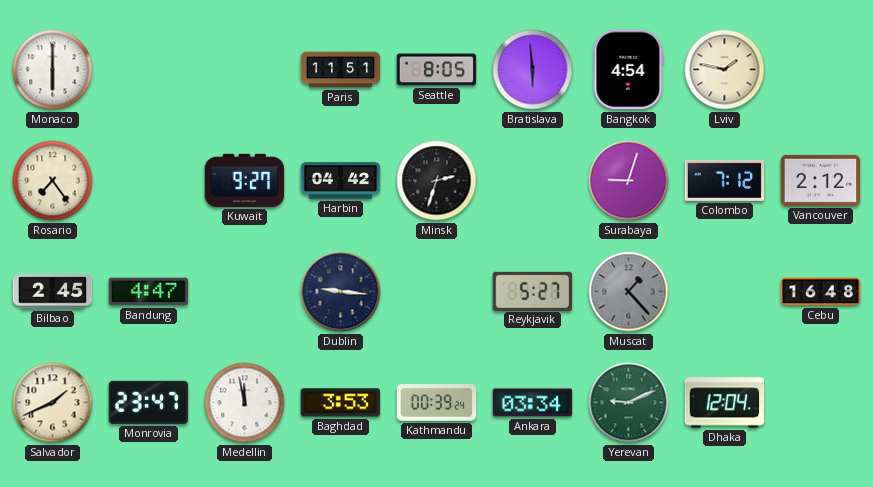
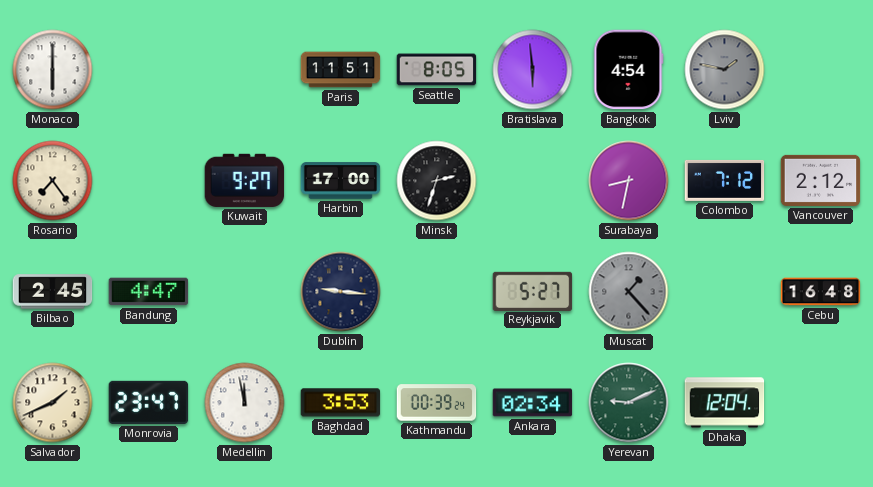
Lviv dial: cream -> grey (725, 70)
Harbin: 04:42 -> 17:00 (341, 181)
Surabaya: 9:03 -> 8:32 (629, 181)
Ankara: 03:34 -> 02:34 (533, 403)
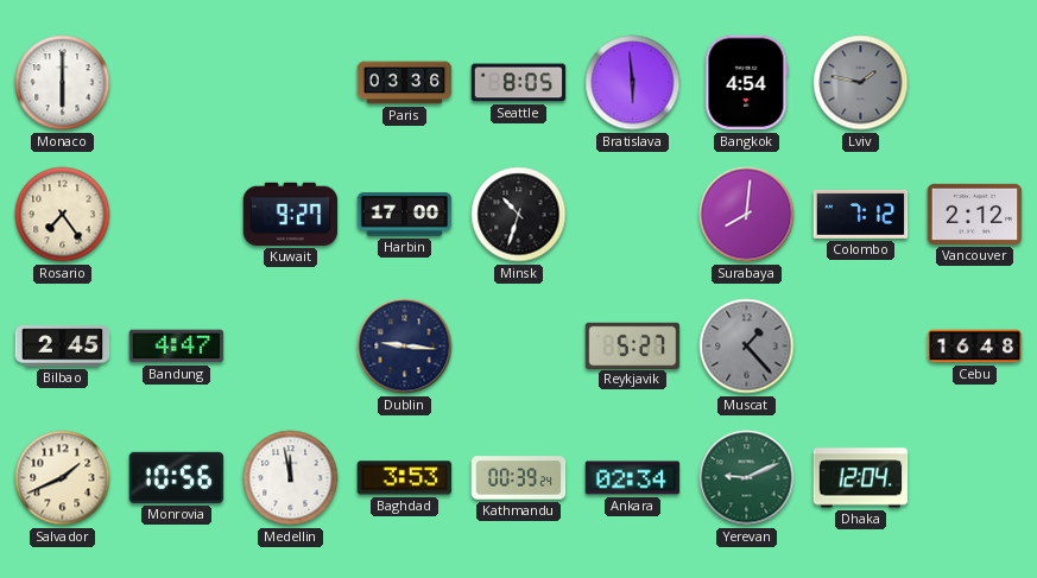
Paris: 11:51 -> 03:36 (405, 83)
Minsk: 2:33 -> 10:33 (519, 215)
Surabaya: 8:32 -> 8:01 (747, 215)
Monrovia: 23:47 -> 10:56 (177, 477)
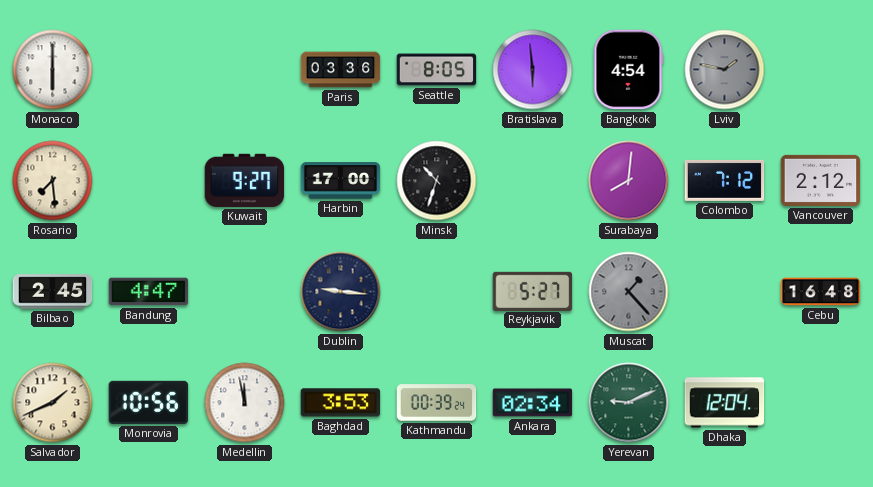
Rosario: 7:24 -> 7:29 (53, 181)
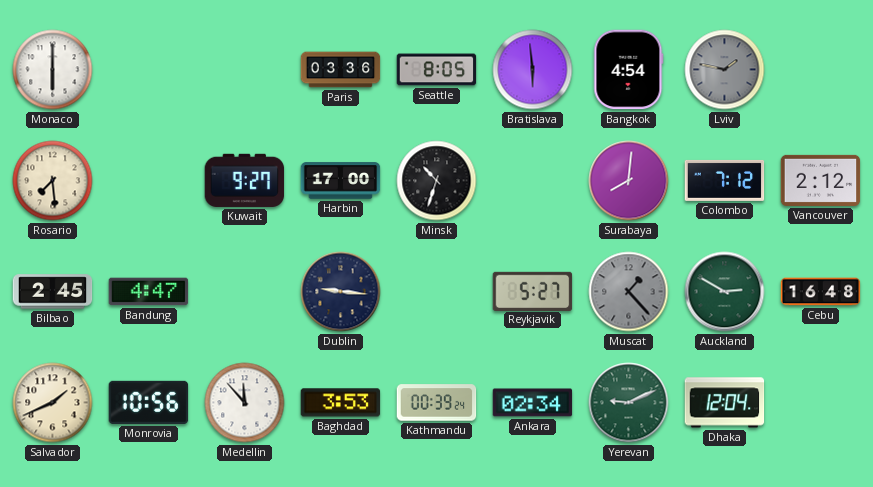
Auckland: none -> 2:50 (725, 292)
Medellin: 11:58 -> 11:53 (245, 403)
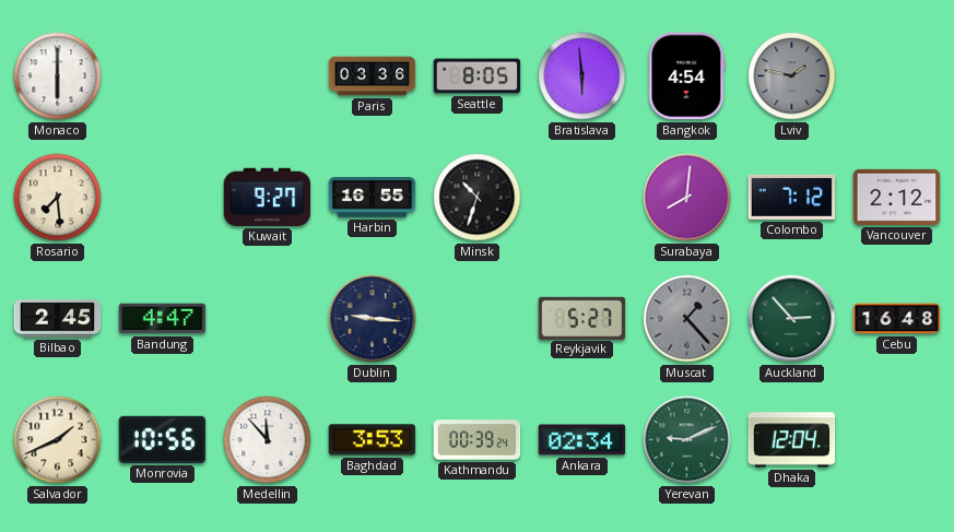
Harbin: 17:00 -> 16:55 (373, 198)
Auckland: 2:50 -> 2:53 (792, 319)
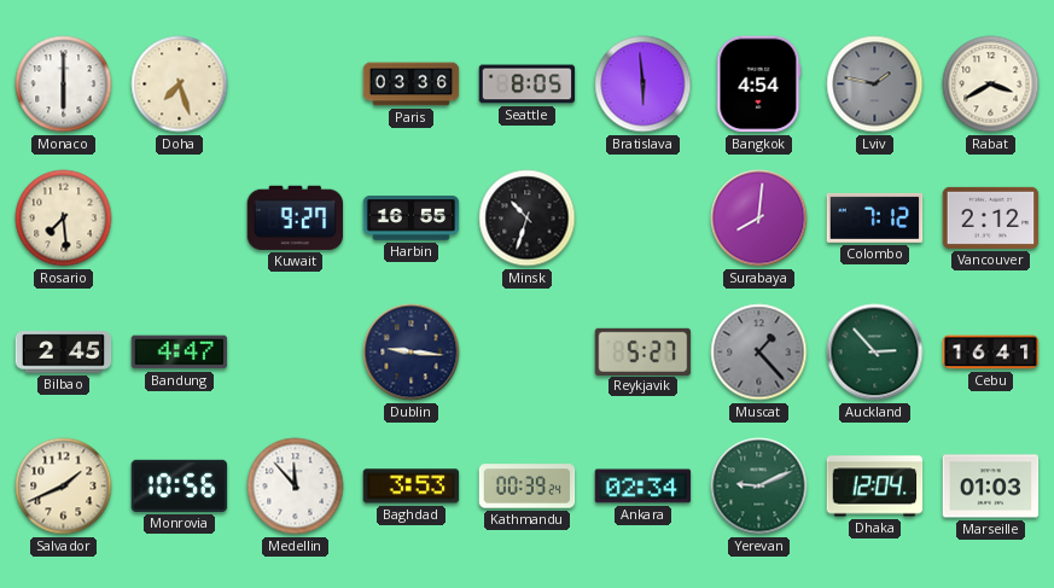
Doha: none -> 7:27 (180, 85)
Rabat: none -> 3:40 (991, 85)
Cebu: 16:48 -> 16:41 (991, 353)
Marseille: none -> 01:03 (991, 487)
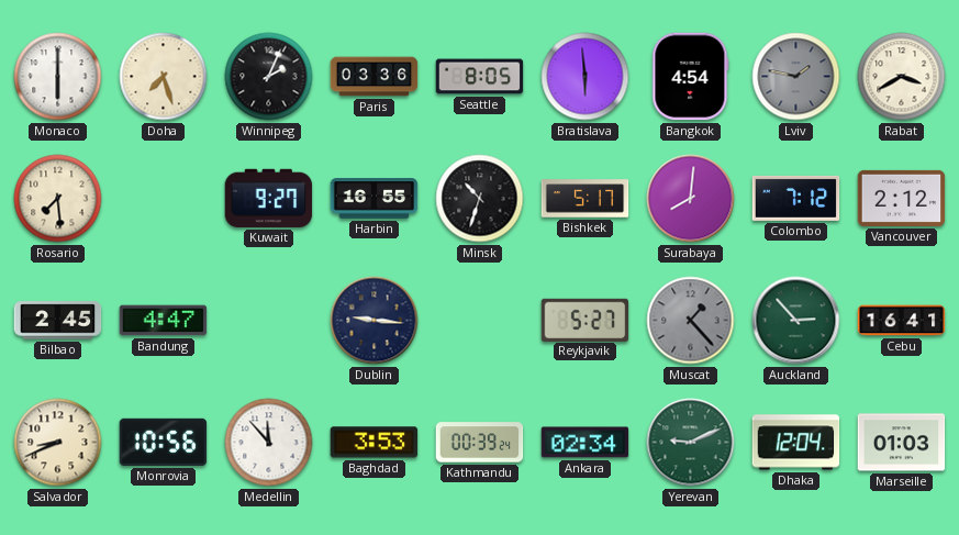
Winnipeg: none -> 2:04 (269, 77)
Bishkek: none -> 5:17 (586, 199)
Salvador: 1:41 -> 8:41 (58, 443)
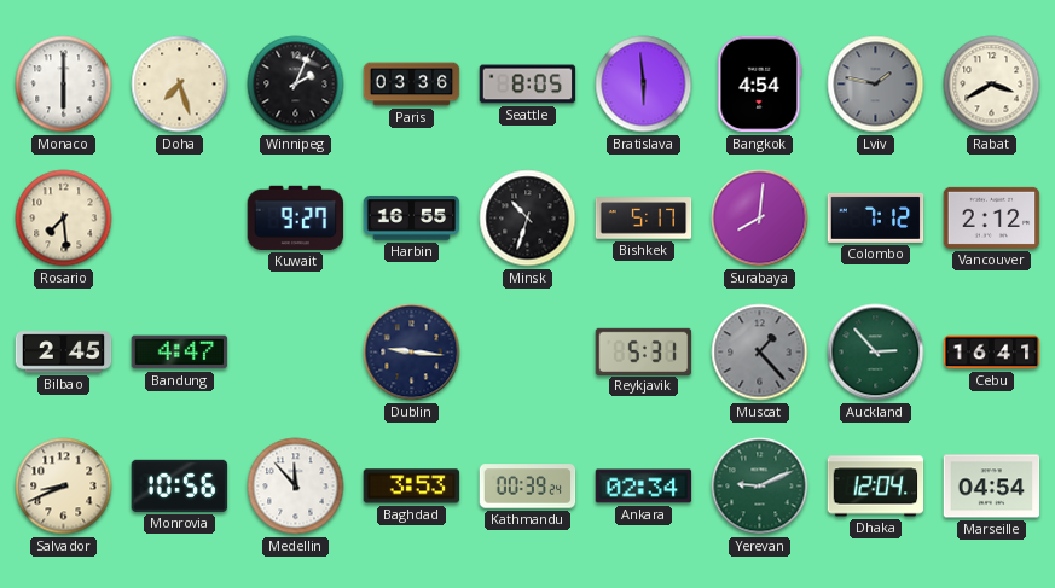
Reykjavik: 5:27 -> 5:31 (644, 351)
Marseille: 01:03 -> 04:54 (992, 487)
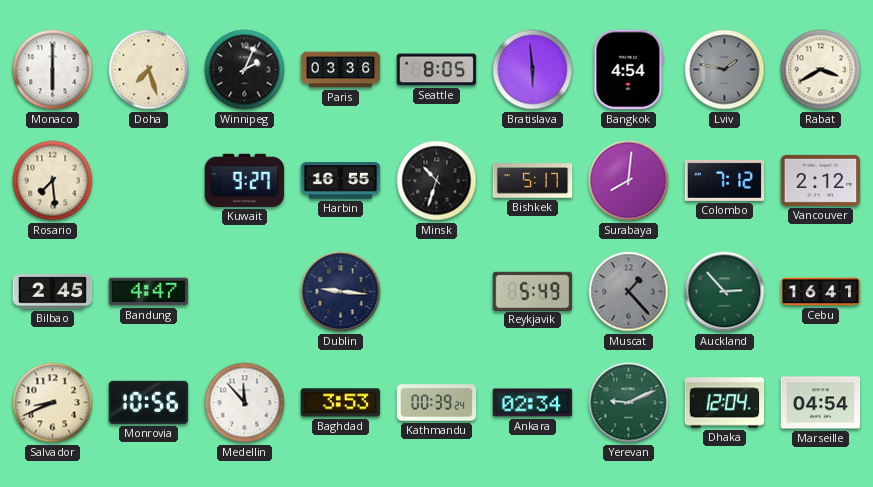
Reykjavik: 5:31 -> 5:49 (533, 291)
